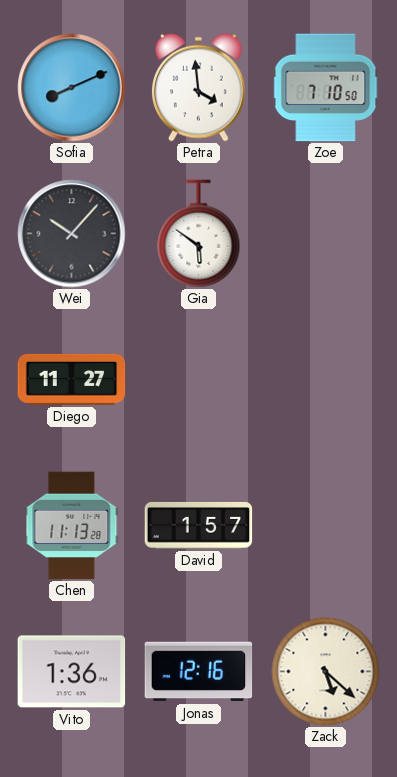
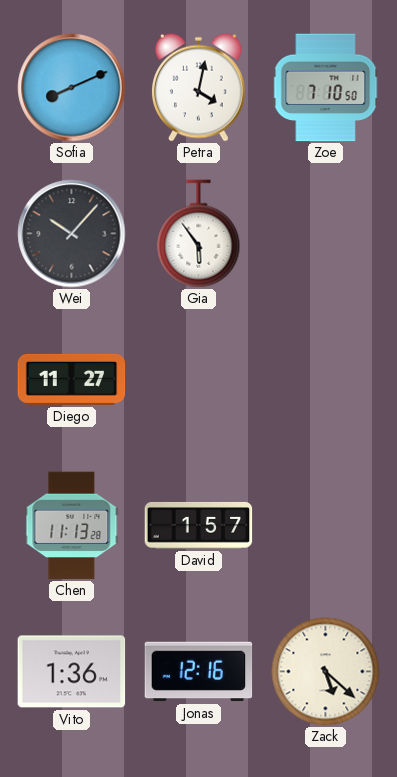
Petra: 3:59 -> 4:02 (199, 87)
Gia: 5:51 -> 5:54 (199, 234)
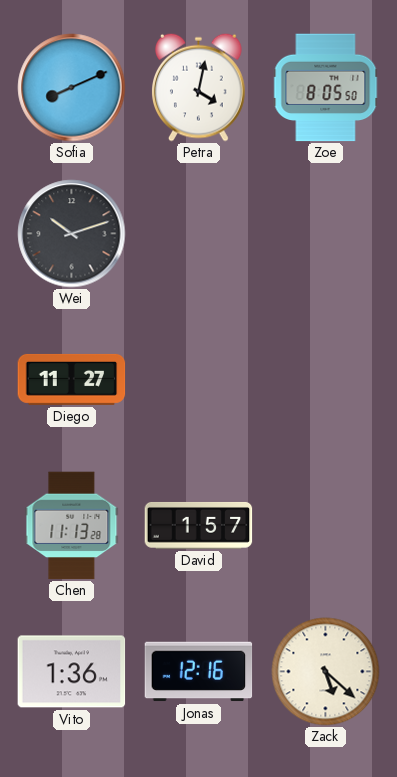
Zoe: 7:10 -> 8:05 (326, 88)
Wei: 10:07 -> 10:12 (72, 234)
Gia: 5:54 -> none (199, 234)
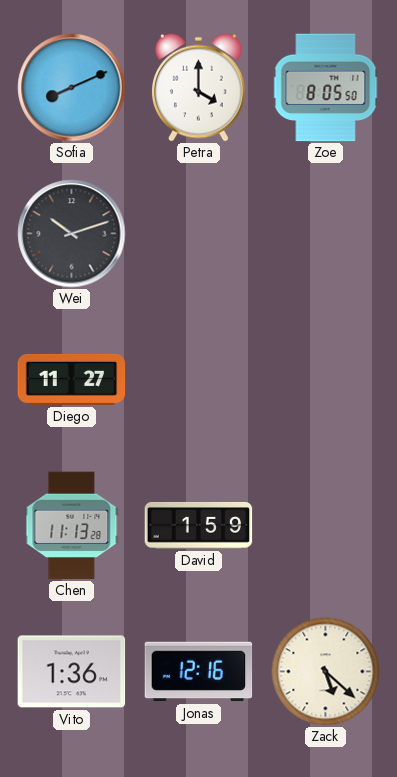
Petra: 4:02 -> 4:00 (199, 87)
David: 1:57 -> 1:59 (199, 526)
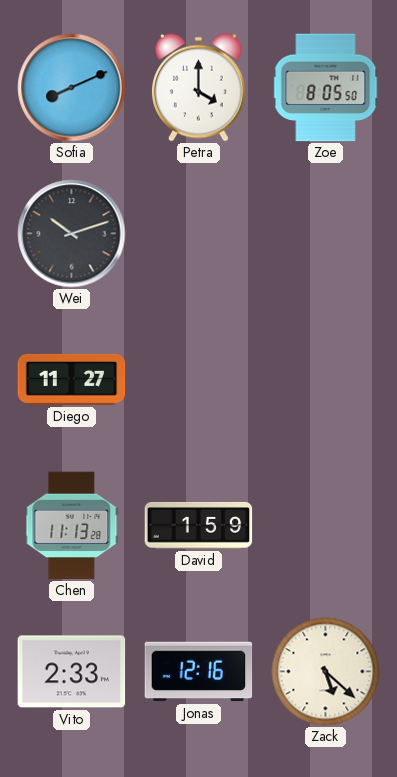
Vito: 1:36 -> 2:33 (72, 672)
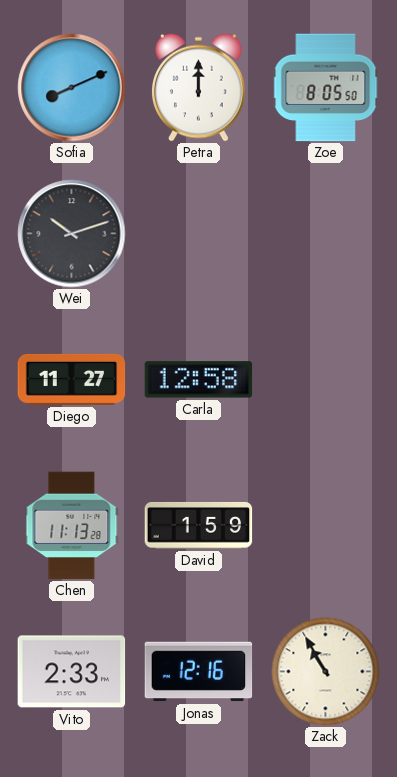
Petra: 4:00 -> 12:00 (199, 87)
Carla: none -> 12:58 (199, 380)
Zack: 5:22 -> 10:55 (326, 672)
